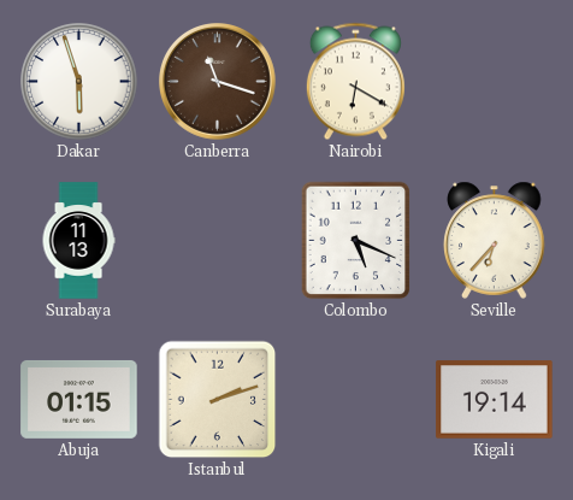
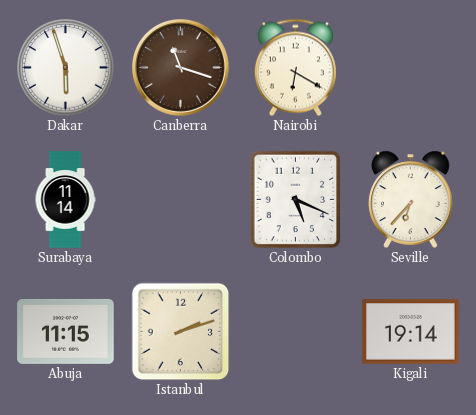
Surabaya: 11:13 -> 11:14 (65, 200)
Abuja: 01:15 -> 11:15 (66, 331)
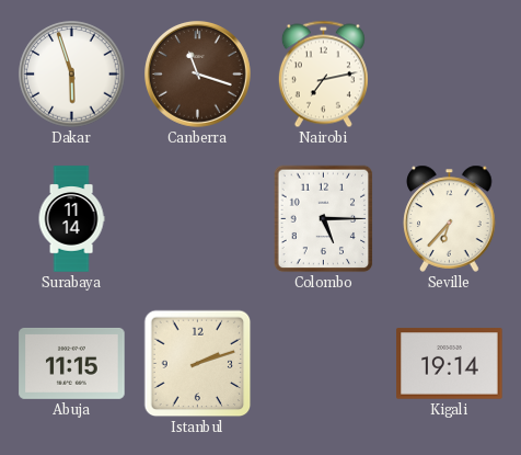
Nairobi: 6:20 -> 7:13 (323, 75)
Colombo: 5:19 -> 5:15 (324, 219)
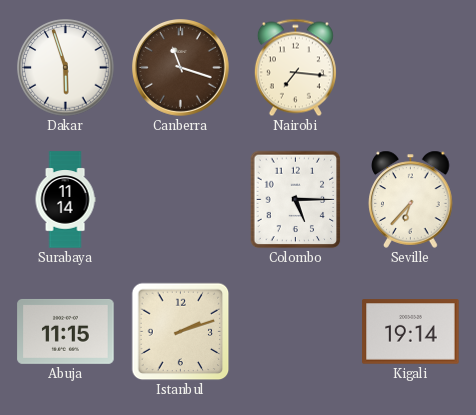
Nairobi: 7:13 -> 7:16 (295, 68)
